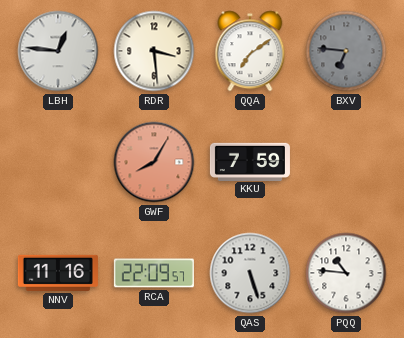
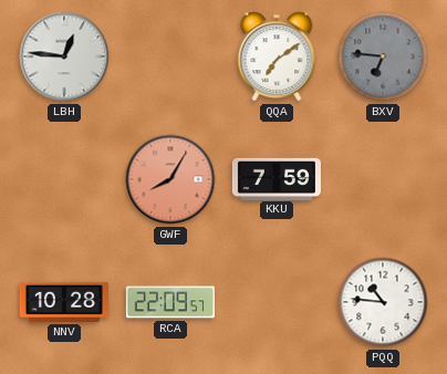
RDR: 3:29 -> none (154, 51)
NNV: 11:16 -> 10:28 (64, 302)
QAS: 5:27 -> none (250, 273)
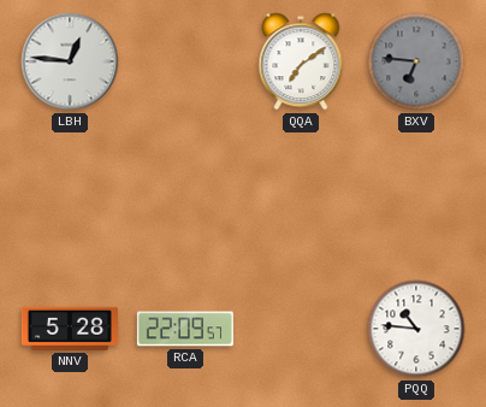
GWF: 8:05 -> none (170, 179)
KKU: 7:59 -> none (277, 178)
NNV: 10:28 -> 5:28 (70, 329)
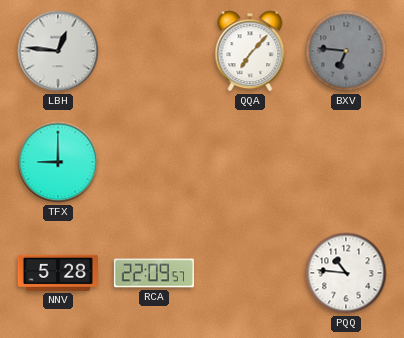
QQA: 7:09 -> 7:07 (250, 51)
TFX: none -> 9:00 (58, 162)
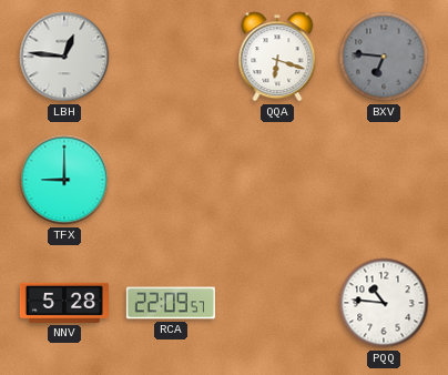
QQA: 7:07 -> 6:18 (277, 57)
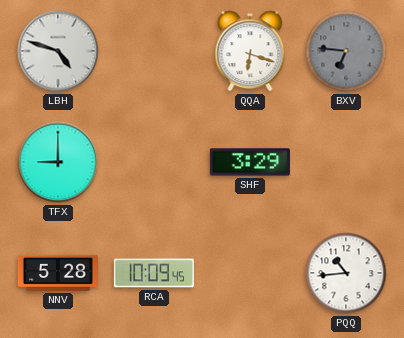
LBH: 12:46 -> 4:48 (58, 51)
SHF: none -> 3:29 (250, 162)
RCA: 22:09 -> 10:09 (154, 273)
PQQ: 10:46 -> 10:44 (346, 273)
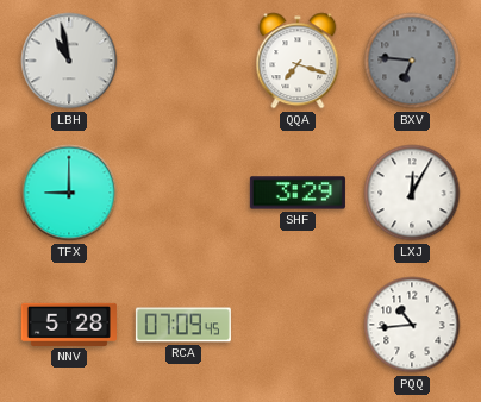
LBH: 4:48 -> 10:58 (69, 61)
QQA: 6:18 -> 7:18 (298, 61)
LXJ: none -> 12:05 (412, 193)
RCA: 10:09 -> 07:09 (183, 325)
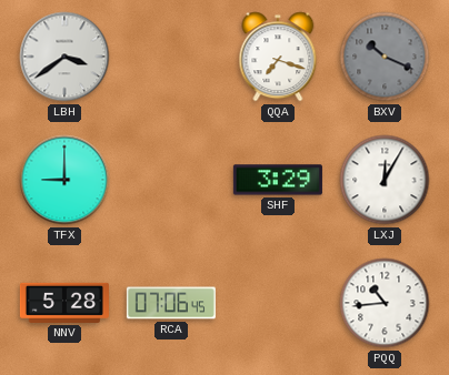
LBH: 10:58 -> 3:39 (64, 57)
BXV: 6:46 -> 10:19 (385, 57)
RCA: 07:09 -> 07:06 (171, 303)
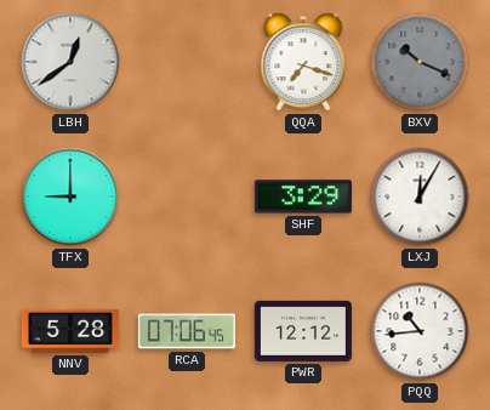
LBH: 3:39 -> 12:39 (70, 62)
PWR: none -> 12:12 (303, 331)
